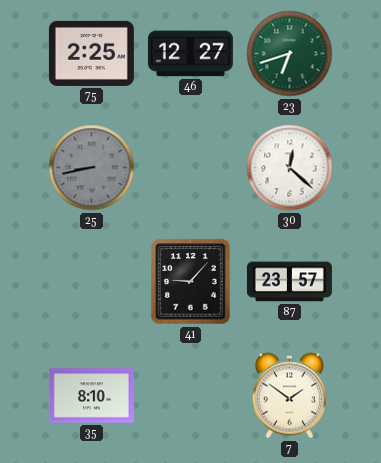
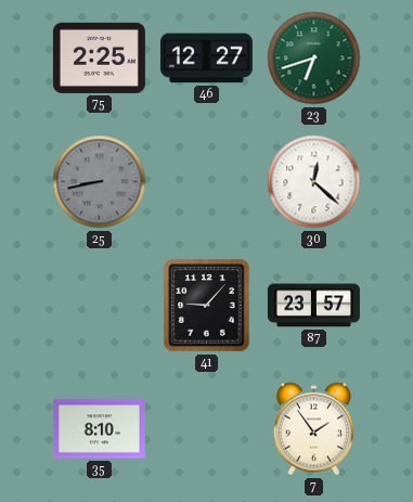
7: 1:51 -> 1:54 (313, 429)
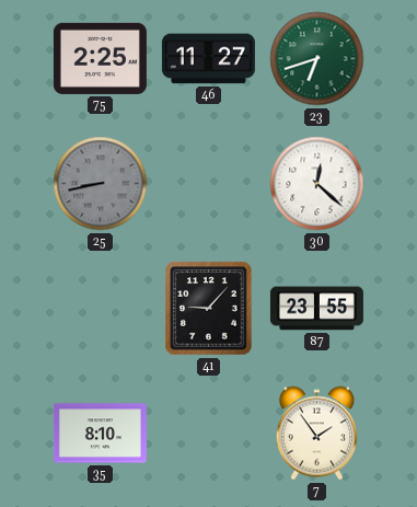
46: 12:27 -> 11:27 (208, 59)
87: 23:57 -> 23:55 (316, 309)
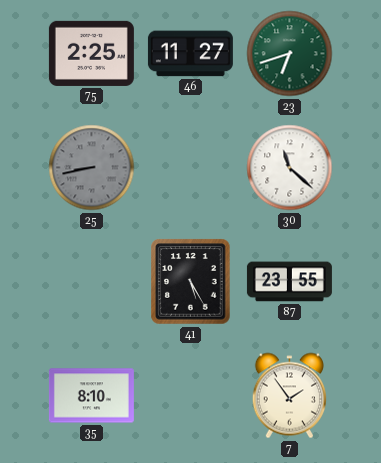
30: 12:22 -> 11:22 (290, 168)
41: 9:07 -> 5:25 (191, 282)
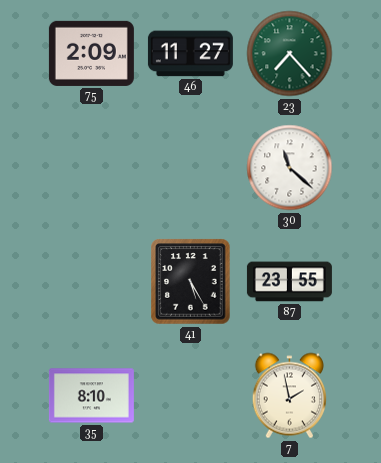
75: 2:25 -> 2:09 (91, 53)
23: 6:42 -> 7:23 (290, 54)
25: 8:43 -> none (92, 168)
7: 1:54 -> 1:58 (289, 396)
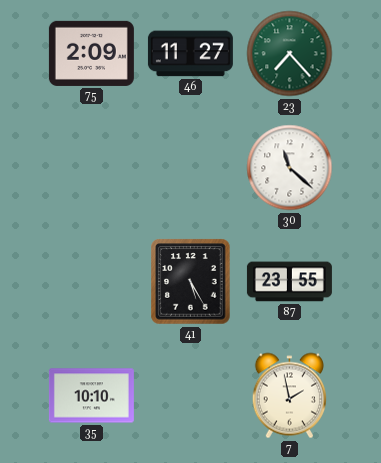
35: 8:10 -> 10:10 (91, 396)
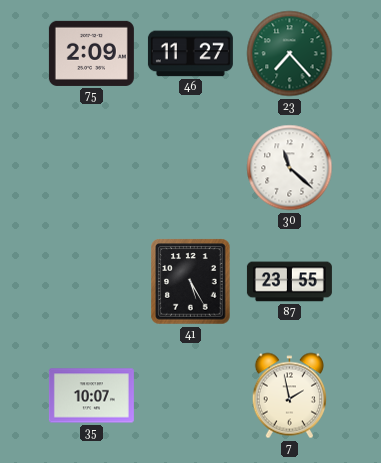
35: 10:10 -> 10:07 (91, 396)
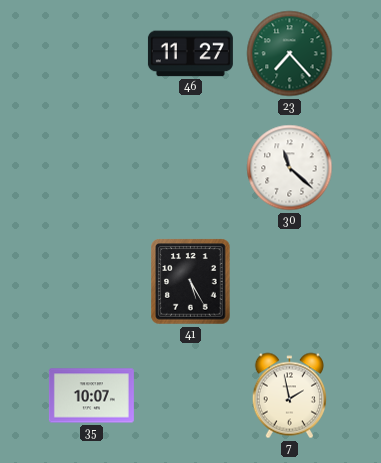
75: 2:09 -> none (91, 53)
87: 23:55 -> none (289, 282)
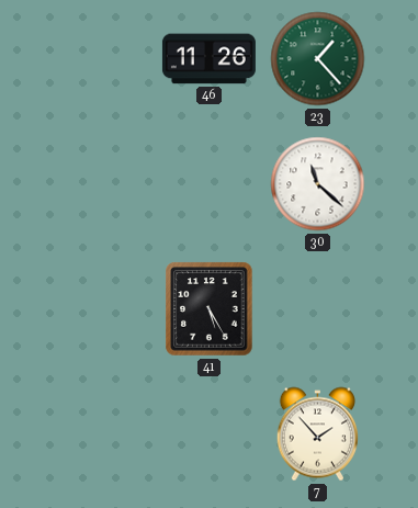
46: 11:27 -> 11:26 (208, 59)
23: 7:23 -> 1:23 (318, 59)
35: 10:07 -> none (91, 396)
7: 1:58 -> 1:53 (317, 434)
